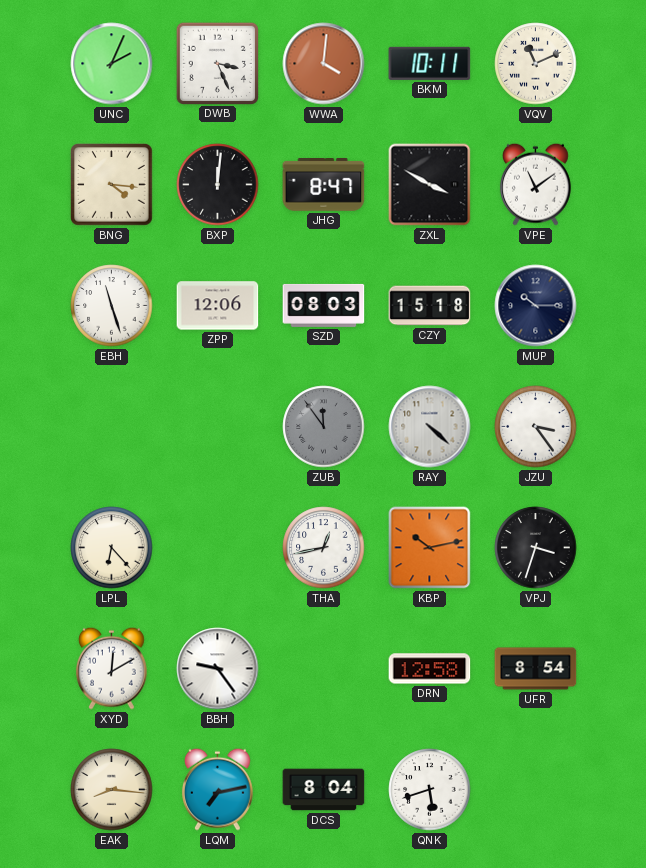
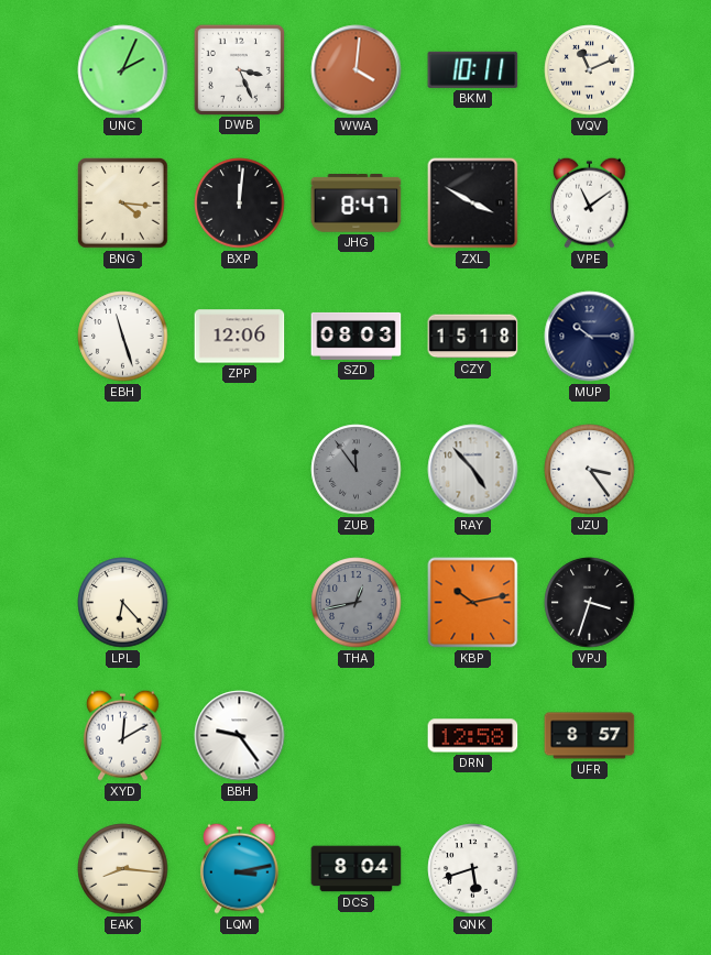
RAY: 4:22 -> 4:53 (473, 470)
THA dial: white -> grey (357, 603)
UFR: 8:54 -> 8:57 (590, 736)
LQM: 7:13 -> 3:13 (239, 868)
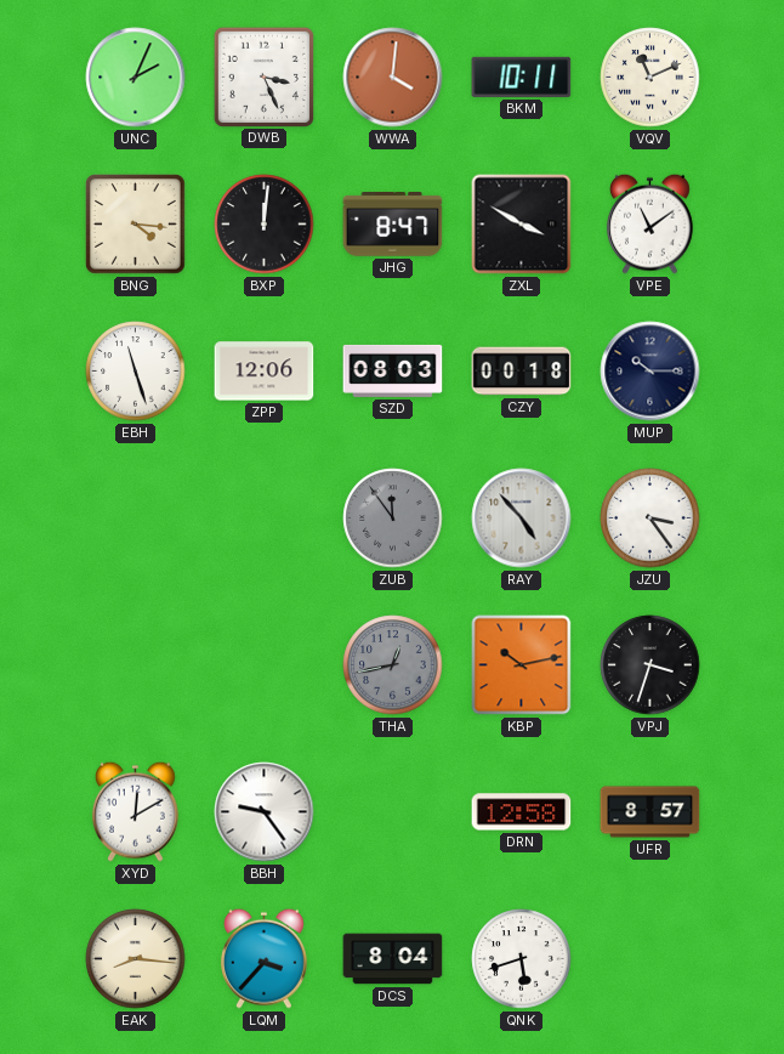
CZY: 15:18 -> 00:18 (522, 372)
LPL: 6:23 -> none (123, 603)
LQM: 3:13 -> 3:37 (263, 958)
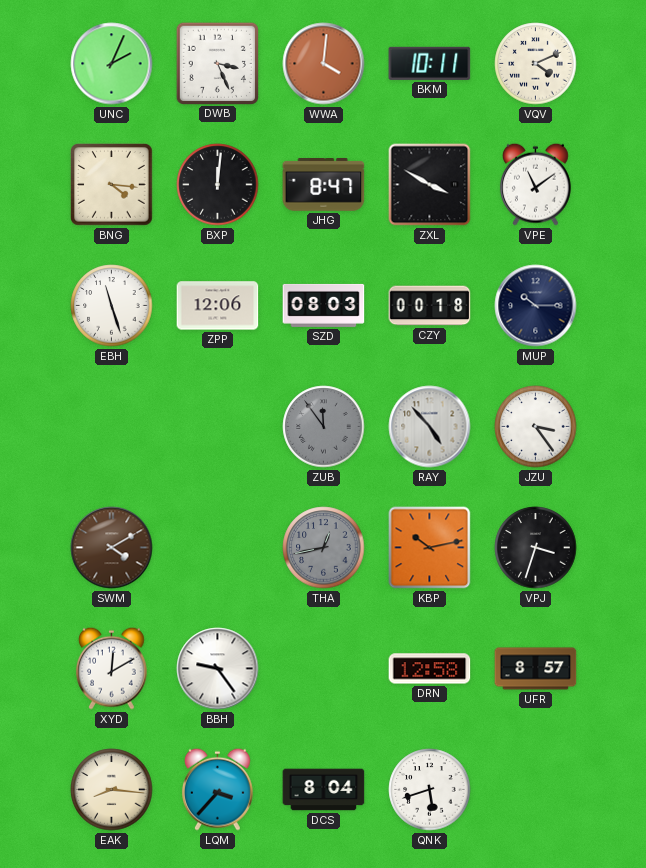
VQV: 11:11 -> 4:11 (536, 64)
SWM: none -> 4:10 (112, 548)
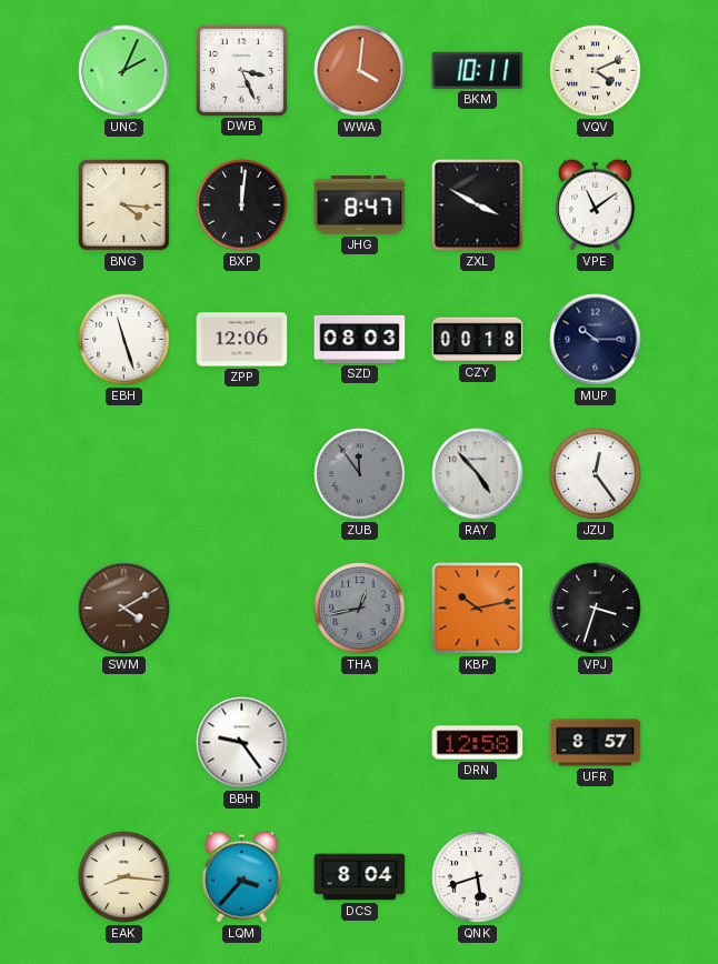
JZU: 3:24 -> 12:24 (596, 474)
XYD: 12:10 -> none (111, 668)
